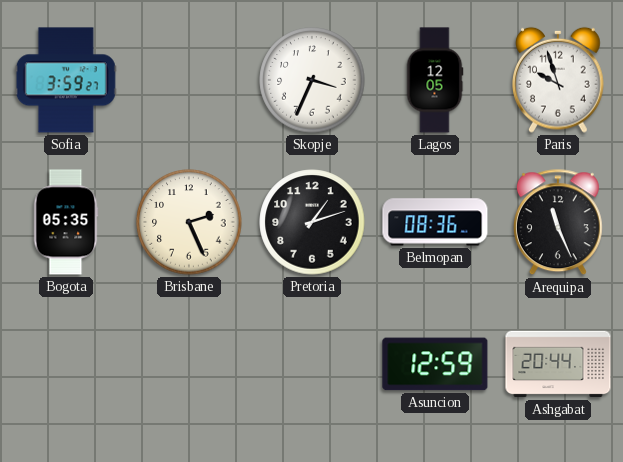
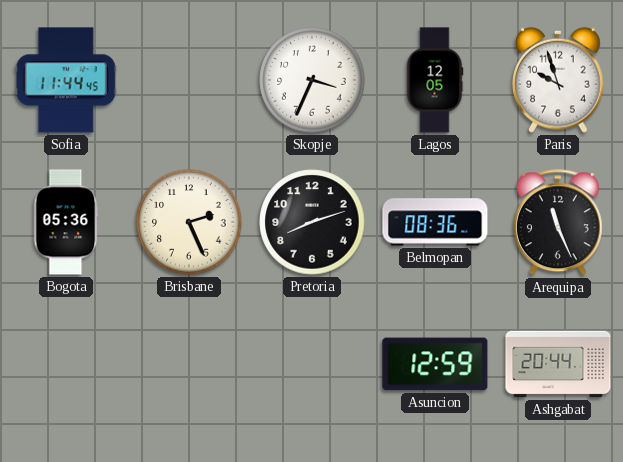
Sofia: 3:59 -> 11:44 (66, 80)
Bogota: 05:35 -> 05:36 (66, 222)
Pretoria: 1:12 -> 8:12 (312, 222)
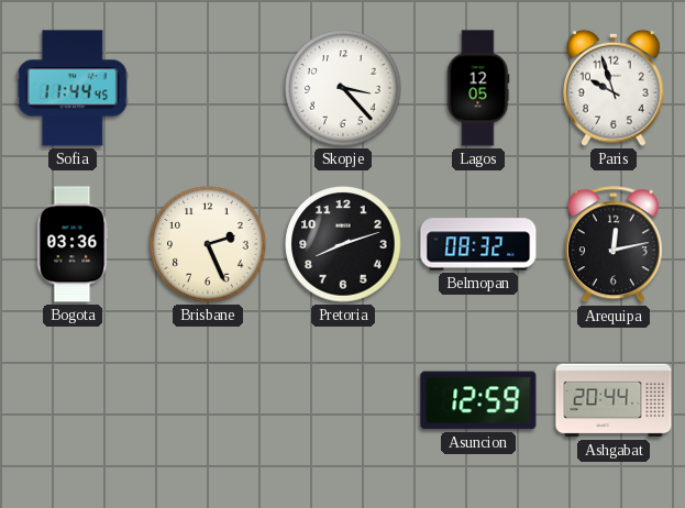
Skopje: 3:34 -> 3:23 (343, 88)
Bogota: 05:36 -> 03:36 (73, 244)
Belmopan: 08:36 -> 08:32 (478, 244)
Arequipa: 11:26 -> 12:13 (614, 245)
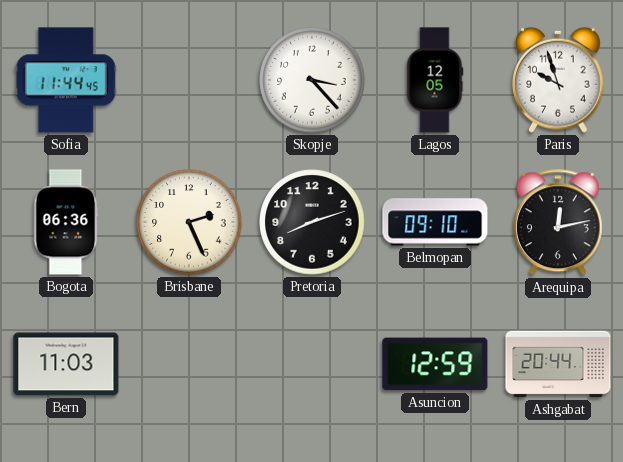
Bogota: 03:36 -> 06:36 (66, 222)
Belmopan: 08:32 -> 09:10 (435, 222)
Bern: none -> 11:03 (66, 364)
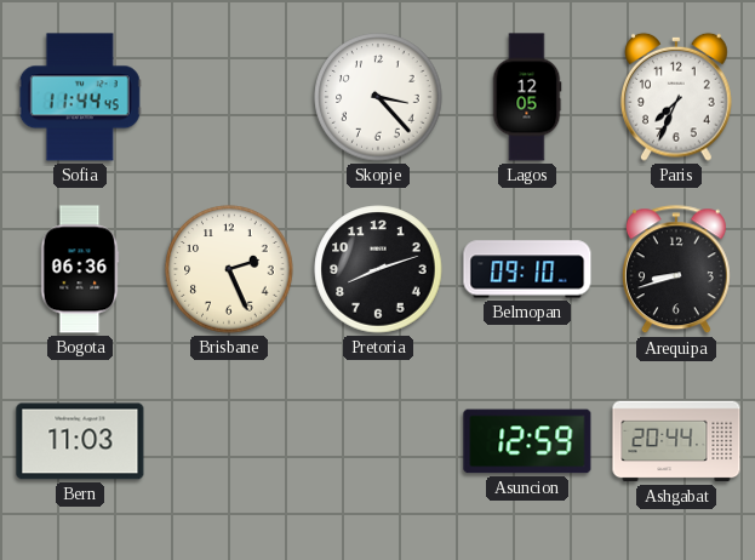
Paris: 9:57 -> 7:34 (677, 97)
Arequipa: 12:13 -> 8:42 (676, 270)
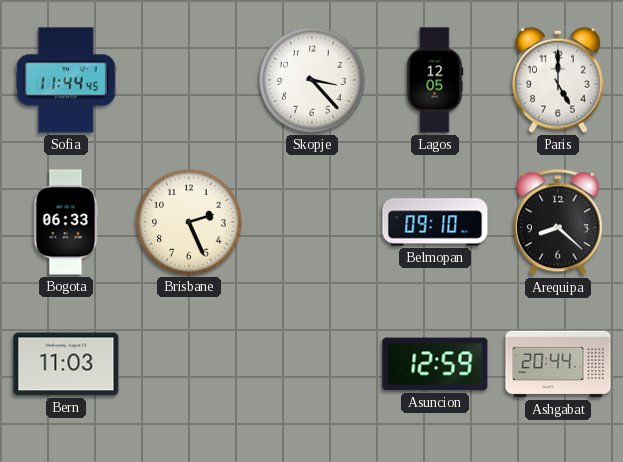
Paris: 7:34 -> 5:00 (559, 80)
Bogota: 06:36 -> 06:33 (66, 222)
Pretoria: 8:12 -> none (378, 269)
Arequipa: 8:42 -> 8:22 (558, 223)
